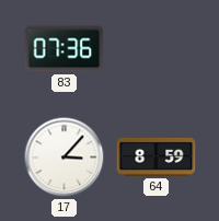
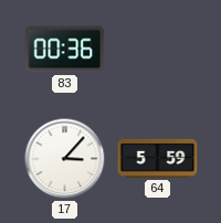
83: 07:36 -> 00:36 (65, 50)
64: 8:59 -> 5:59 (158, 158)
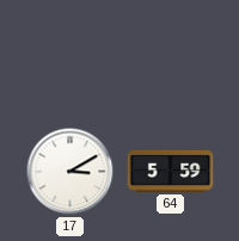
83: 00:36 -> none (65, 50)
17: 3:07 -> 3:10 (71, 172)
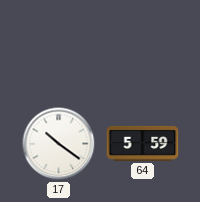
17: 3:10 -> 10:21 (59, 144)
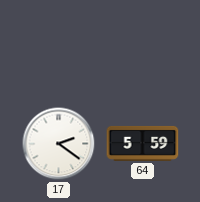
17: 10:21 -> 2:21 (59, 144)
